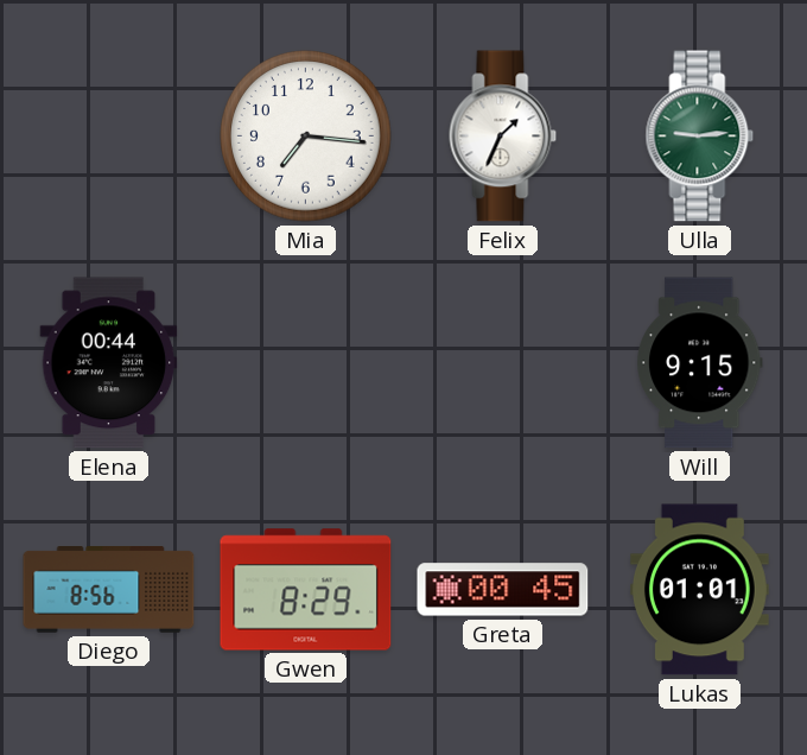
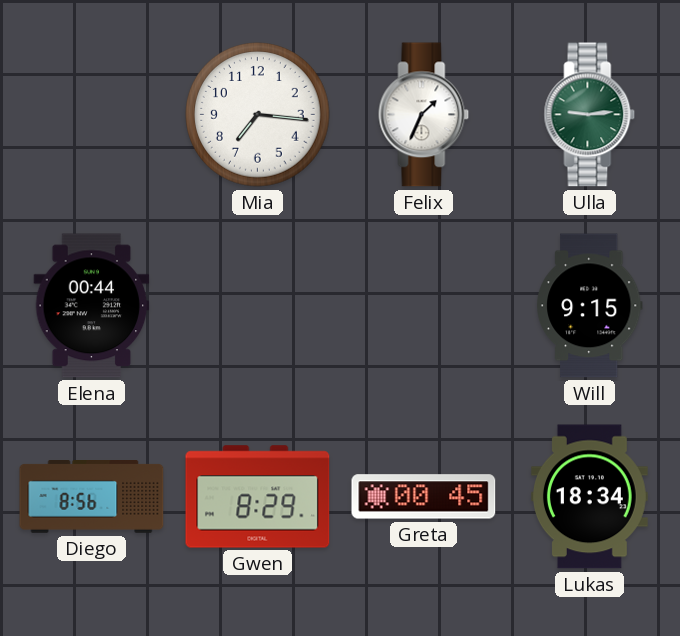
Lukas: 01:01 -> 18:34 (589, 497)
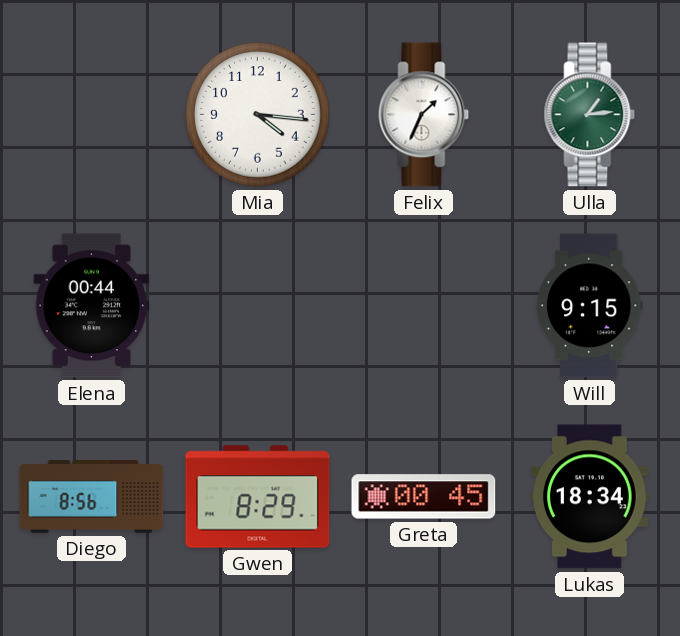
Mia: 7:16 -> 4:16 (258, 115)
Ulla: 9:14 -> 1:14 (590, 115)
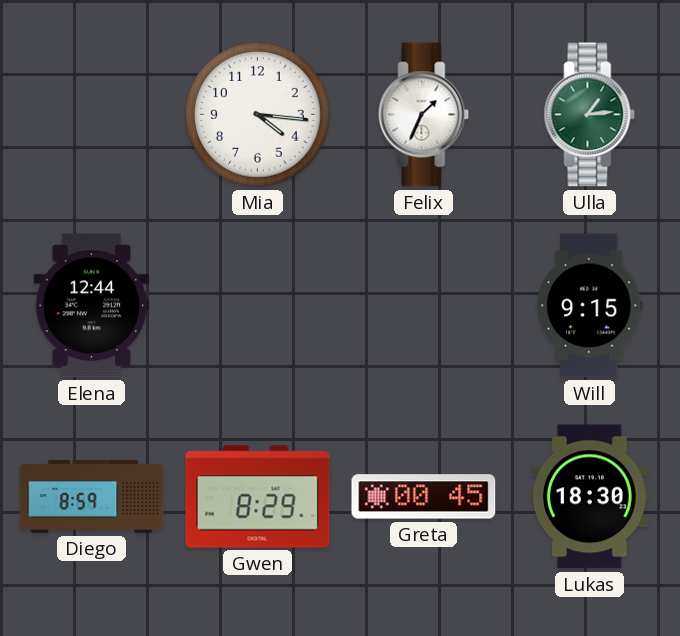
Elena: 00:44 -> 12:44 (92, 306)
Diego: 8:56 -> 8:59 (92, 497)
Lukas: 18:34 -> 18:30 (589, 497)
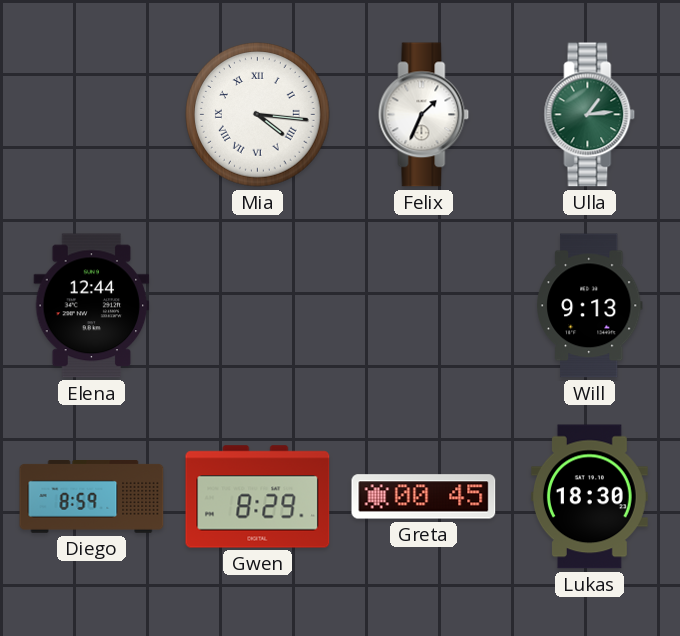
Mia numerals: Arabic -> Roman (258, 115)
Will: 9:15 -> 9:13 (589, 306)
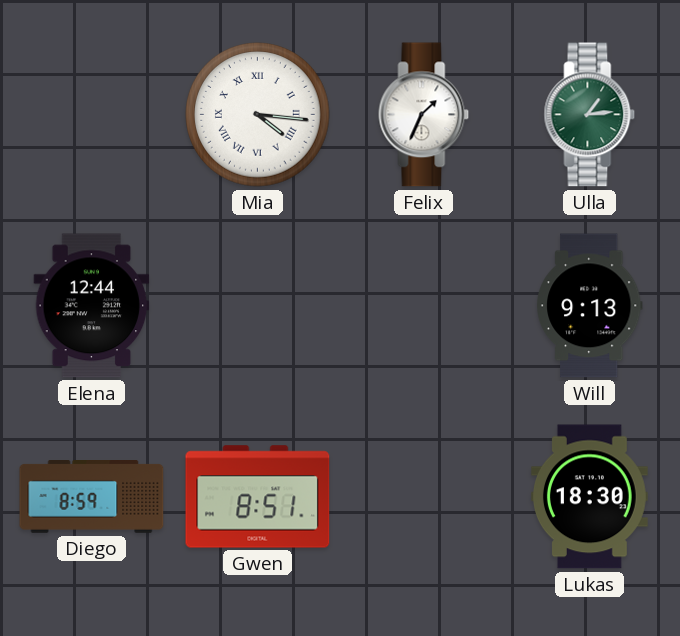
Gwen: 8:29 -> 8:51 (258, 497)
Greta: 00:45 -> none (424, 497)
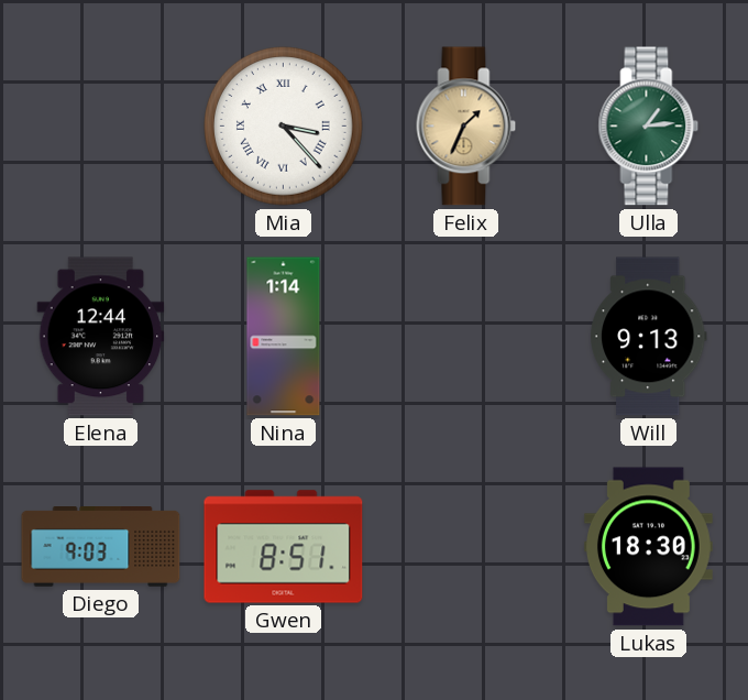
Mia: 4:16 -> 3:23 (284, 127)
Felix dial: white -> champagne (466, 127)
Nina: none -> 1:14 (284, 337)
Diego: 8:59 -> 9:03 (101, 547)
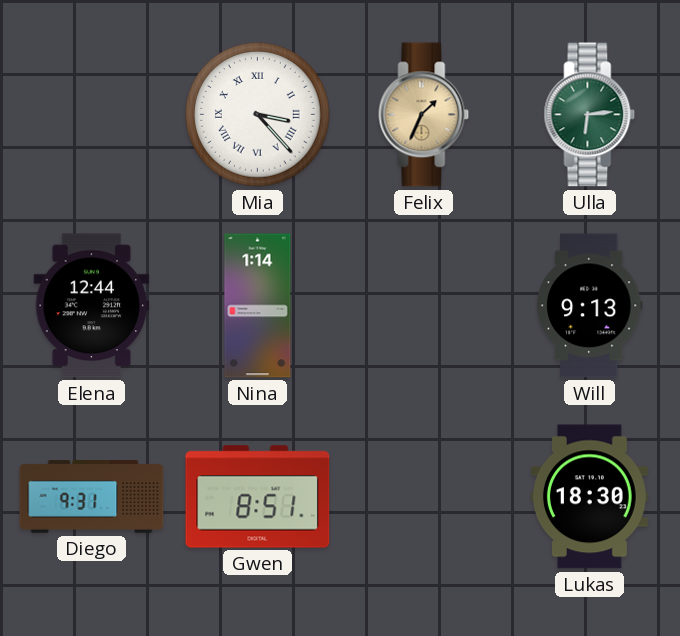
Ulla: 1:14 -> 6:14 (590, 115)
Diego: 9:03 -> 9:31 (92, 497)
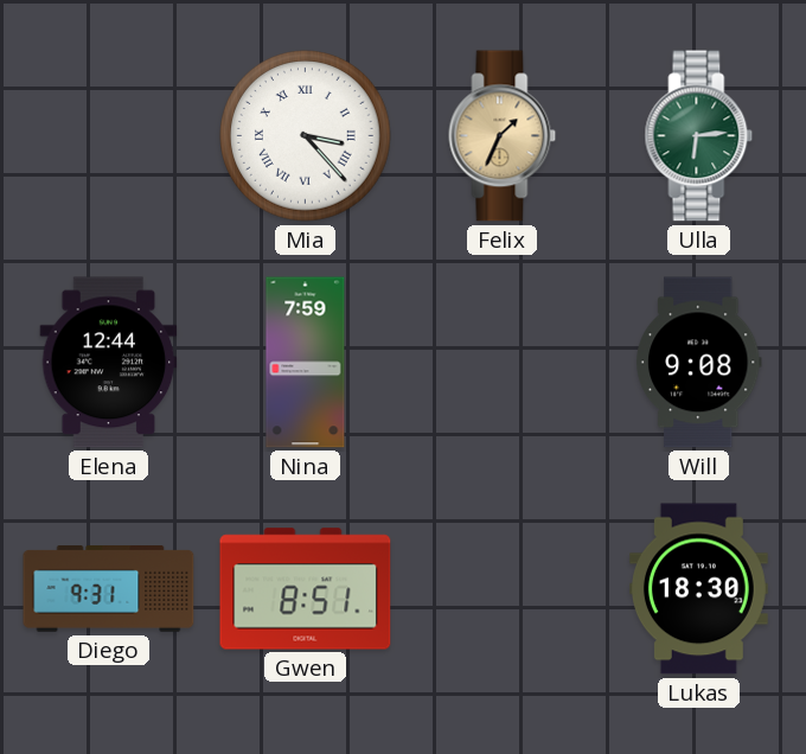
Nina: 1:14 -> 7:59 (306, 363)
Will: 9:13 -> 9:08 (698, 363)
